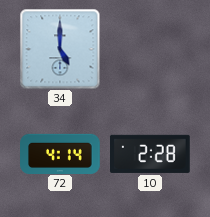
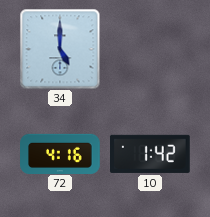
72: 4:14 -> 4:16 (60, 153)
10: 2:28 -> 1:42 (151, 154)
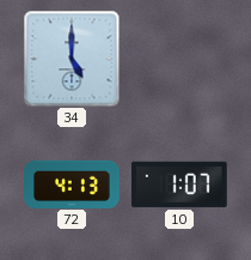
72: 4:16 -> 4:13 (72, 183)
10: 1:42 -> 1:07 (180, 185)
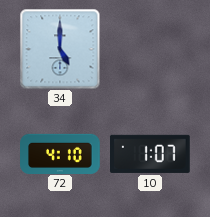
72: 4:13 -> 4:10 (60, 153)
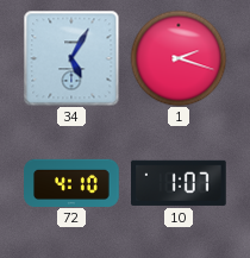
34: 5:00 -> 5:05 (71, 58)
1: none -> 2:18 (179, 58)
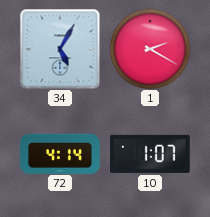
1: 2:18 -> 2:20 (150, 49)
72: 4:10 -> 4:14 (60, 153)
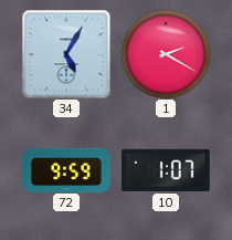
72: 4:14 -> 9:59 (66, 169)
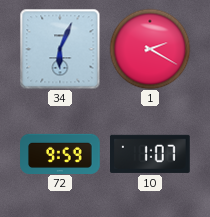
34: 5:05 -> 6:04 (60, 49)
